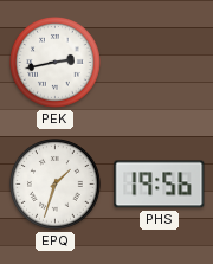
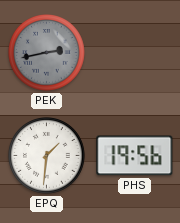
PEK dial: white -> grey (47, 53)
EPQ: 1:33 -> 1:31 (47, 156)
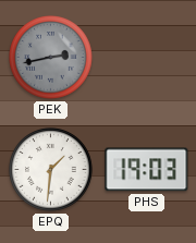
PHS: 19:56 -> 19:03 (147, 170)
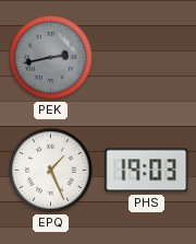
EPQ: 1:31 -> 1:26 (51, 171)
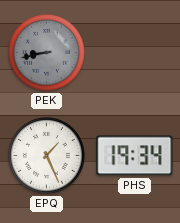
PEK: 2:43 -> 8:43 (47, 53)
PHS: 19:03 -> 19:34 (135, 156)
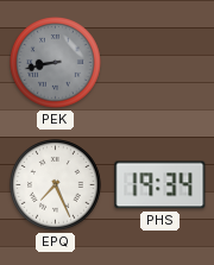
EPQ: 1:26 -> 7:26 (56, 185)
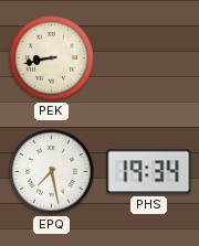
PEK dial: grey -> cream (52, 58)
EPQ: 7:26 -> 7:28 (52, 172)
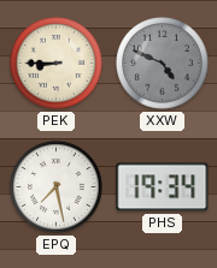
PEK: 8:43 -> 8:45 (57, 64)
XXW: none -> 4:49 (163, 64)
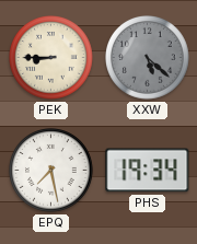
XXW: 4:49 -> 5:22 (148, 58)
